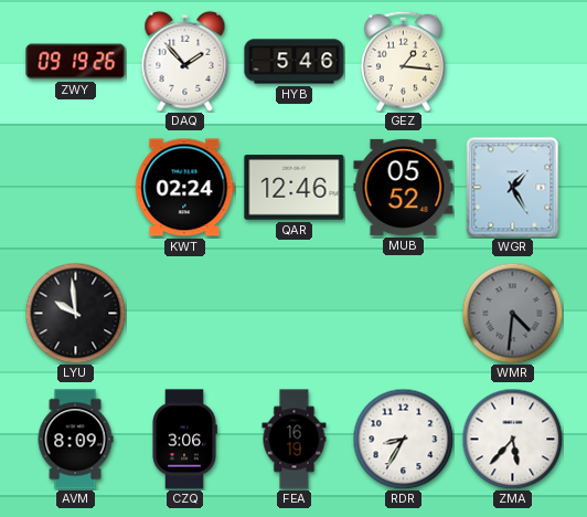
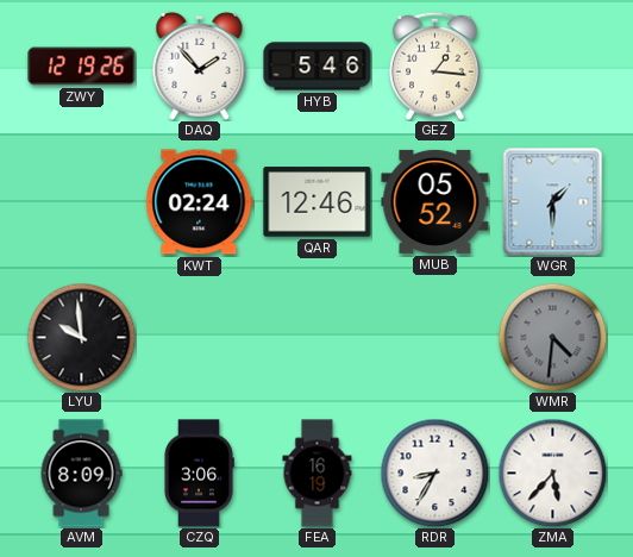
ZWY: 09:19 -> 12:19 (82, 67)
WGR: 1:25 -> 1:30 (553, 202)
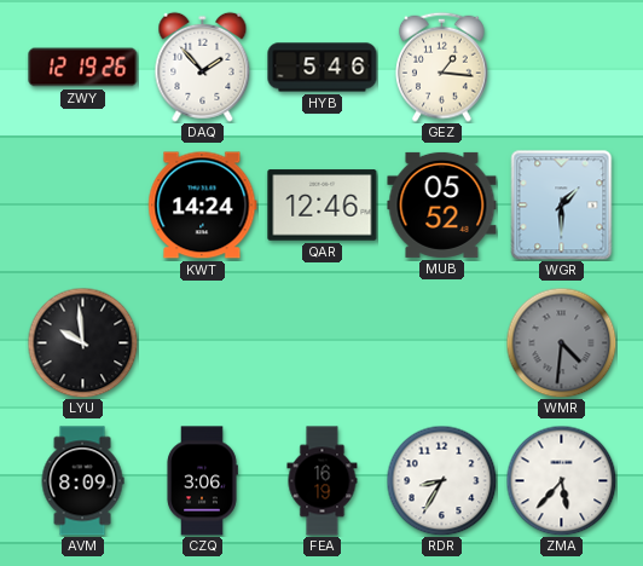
KWT: 02:24 -> 14:24 (203, 206)
